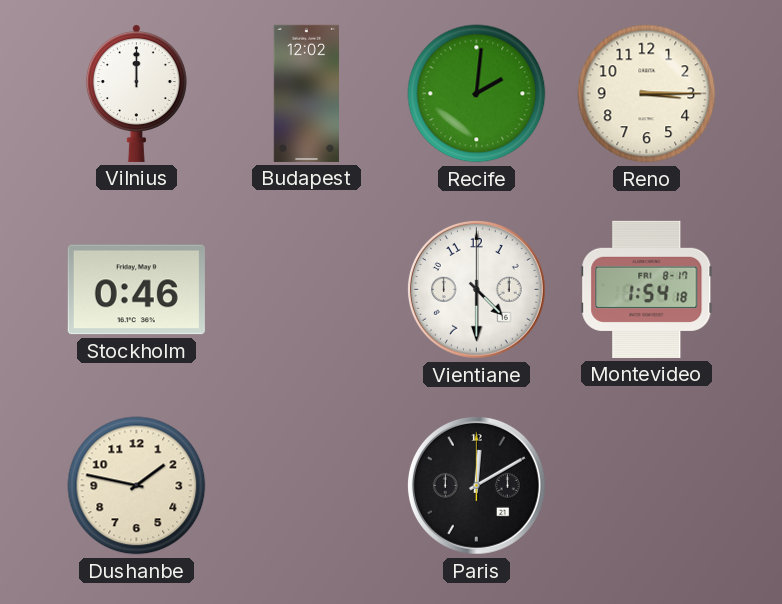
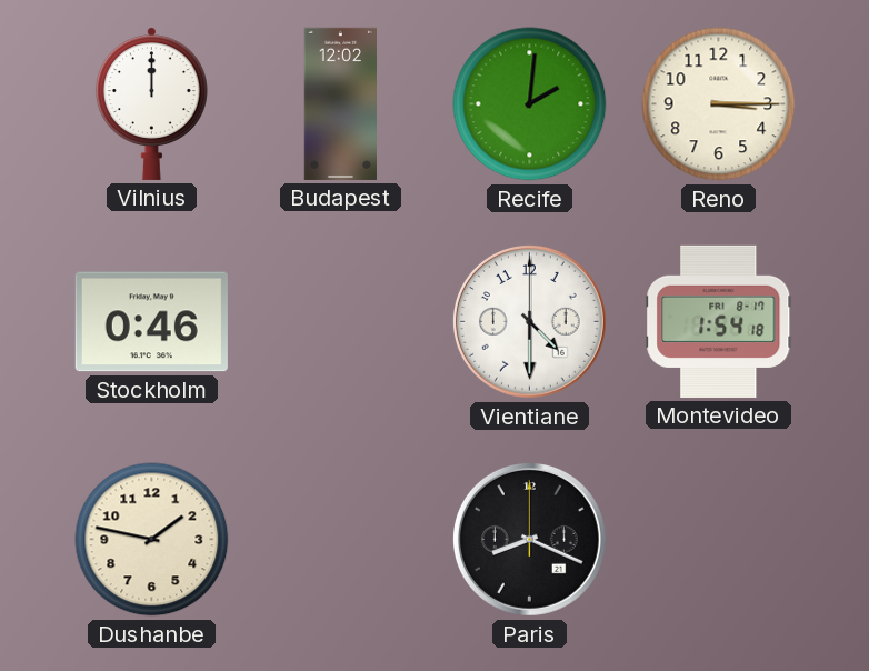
Paris: 12:10 -> 8:19 (529, 539)
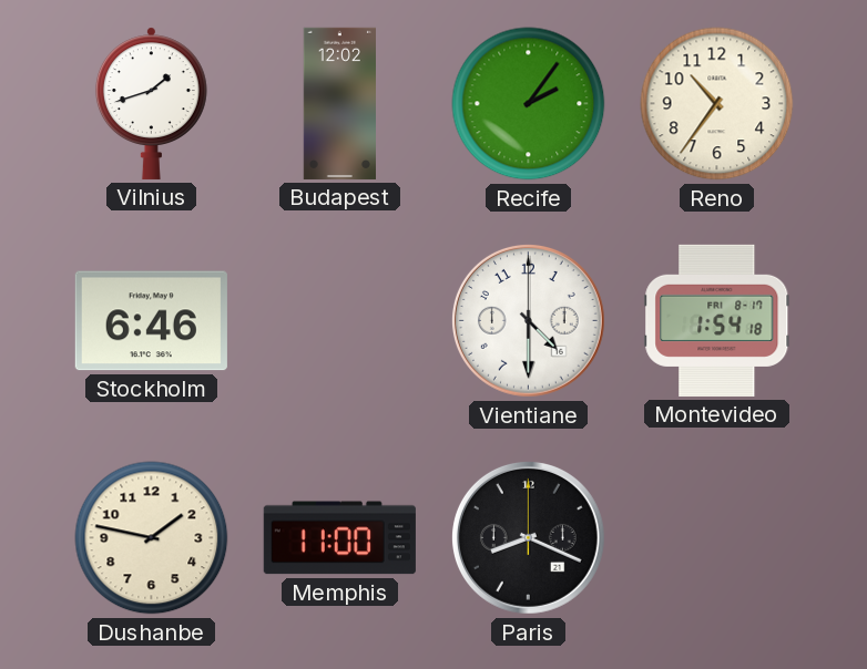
Vilnius: 12:00 -> 1:42 (151, 103)
Recife: 2:01 -> 2:06 (529, 104)
Reno: 3:15 -> 10:36 (717, 104)
Stockholm: 0:46 -> 6:46 (151, 321)
Memphis: none -> 11:00 (339, 538)
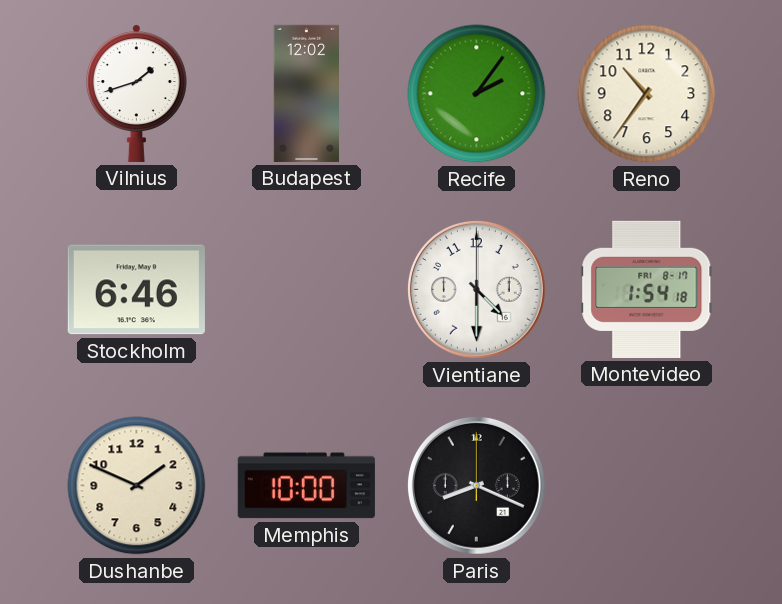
Dushanbe: 1:47 -> 1:49 (137, 486)
Memphis: 11:00 -> 10:00 (306, 486)
